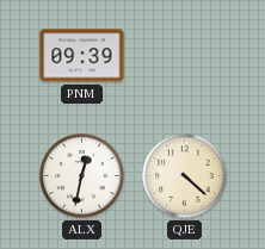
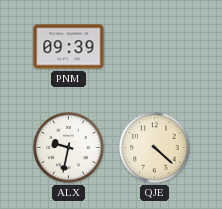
ALX: 12:32 -> 9:32 (69, 148)
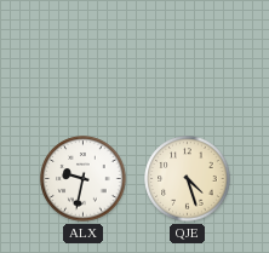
PNM: 09:39 -> none (69, 47)
QJE: 4:22 -> 4:27 (188, 179)
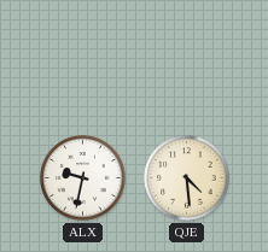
QJE: 4:27 -> 4:29 (187, 178)
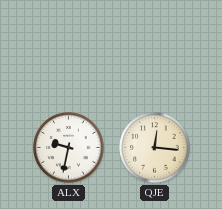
QJE: 4:29 -> 12:16 (155, 148)
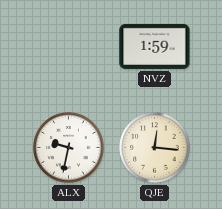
NVZ: none -> 1:59 (155, 46)
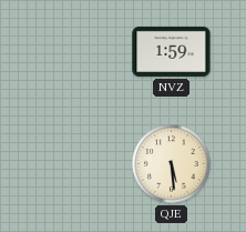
ALX: 9:32 -> none (69, 148)
QJE: 12:16 -> 5:29 (172, 164)
